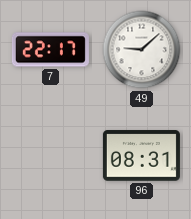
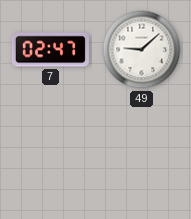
7: 22:17 -> 02:47 (50, 50)
96: 08:31 -> none (141, 156)
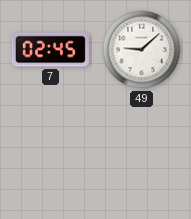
7: 02:47 -> 02:45 (50, 50)
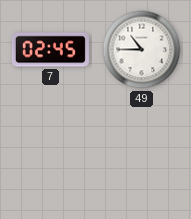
49: 9:08 -> 10:45 (142, 50)
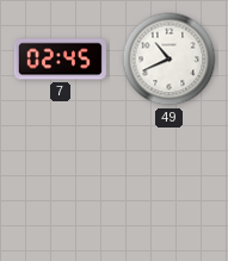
49: 10:45 -> 10:41 (170, 60)
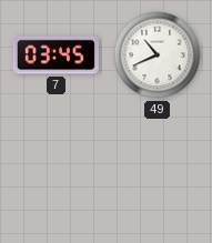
7: 02:45 -> 03:45 (55, 55)
